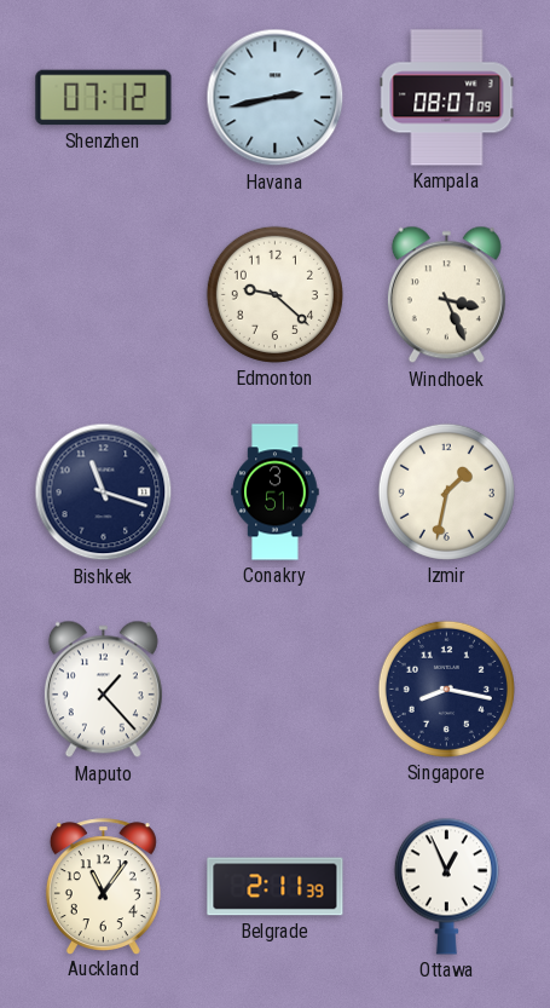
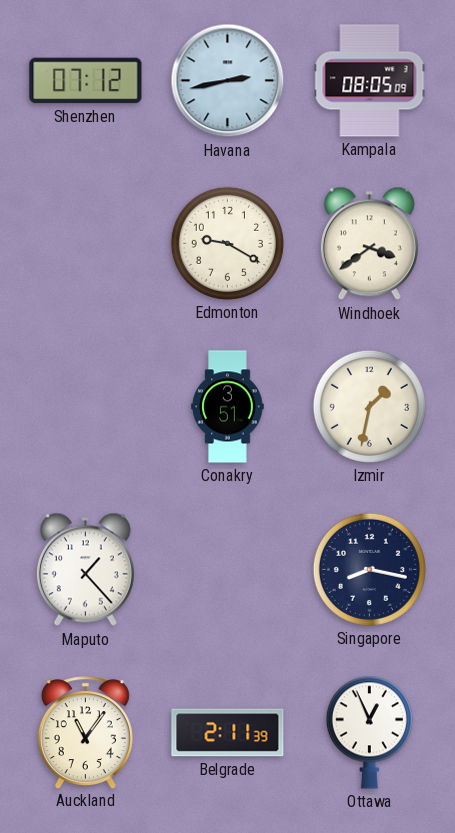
Kampala: 08:07 -> 08:05 (370, 81)
Edmonton: 9:22 -> 9:20 (227, 243)
Windhoek: 3:26 -> 3:39 (369, 244)
Bishkek: 11:18 -> none (104, 493)
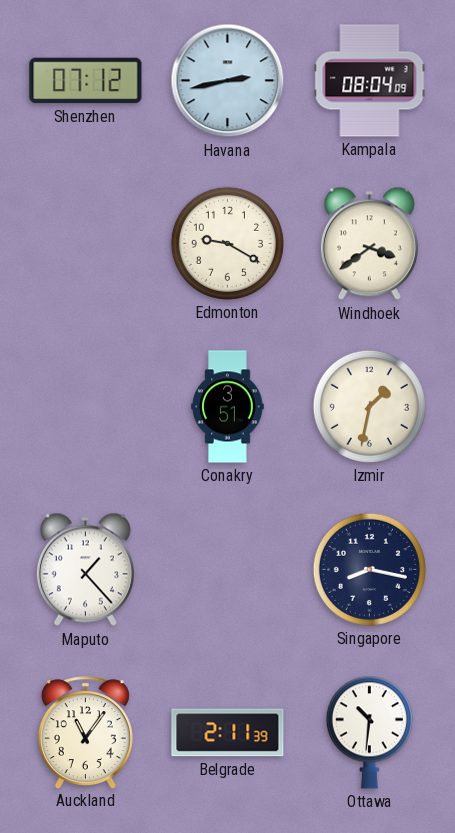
Kampala: 08:05 -> 08:04 (370, 81)
Ottawa: 12:56 -> 10:31 (369, 732)
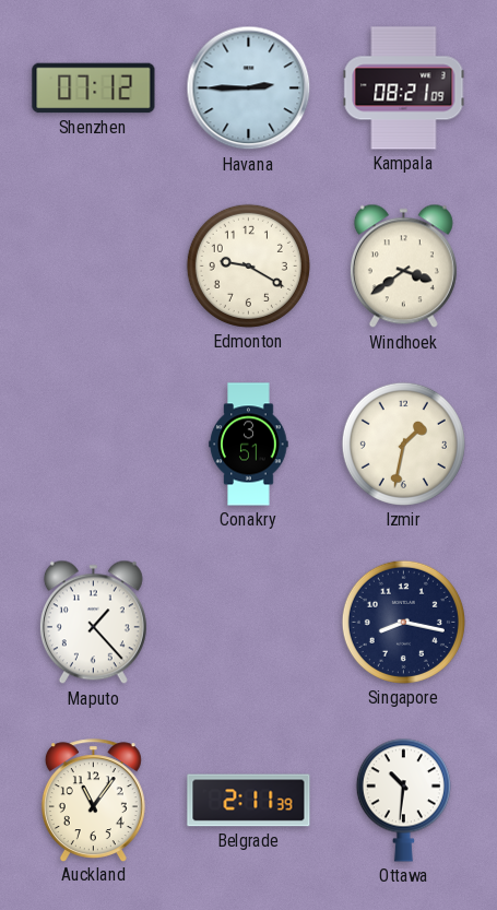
Havana: 2:43 -> 2:45 (249, 88)
Kampala: 08:04 -> 08:21 (404, 88)
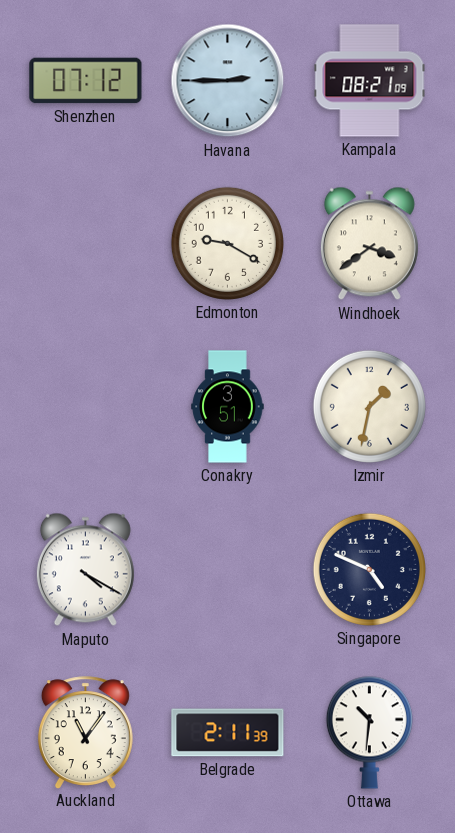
Maputo: 1:23 -> 4:20 (85, 570)
Singapore: 8:17 -> 4:49 (369, 569)
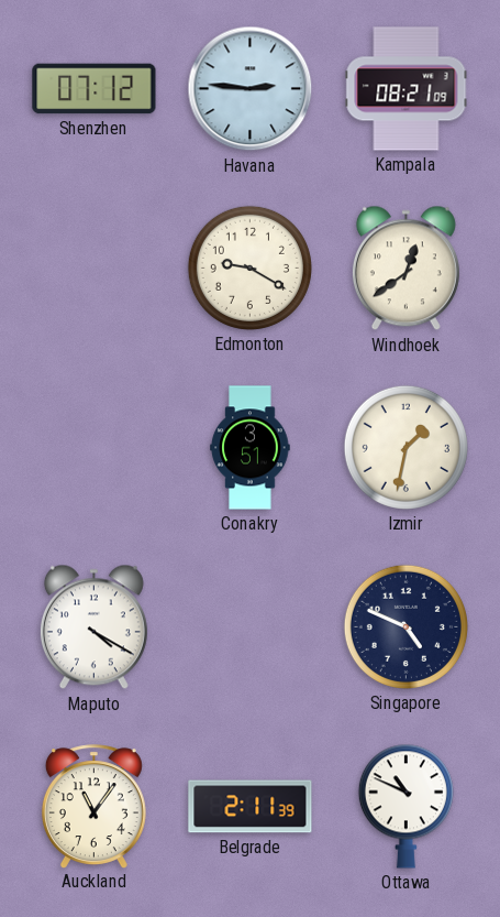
Havana: 2:45 -> 2:46 (251, 89)
Windhoek: 3:39 -> 12:39 (405, 269)
Ottawa: 10:31 -> 10:49 (405, 806)
